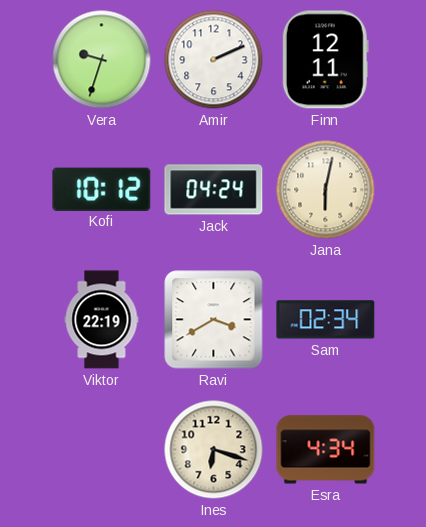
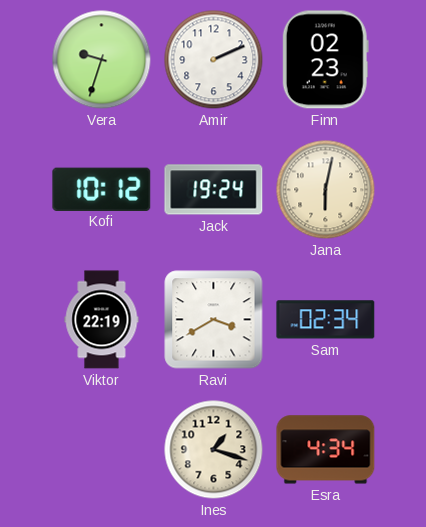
Finn: 12:11 -> 02:23 (325, 60)
Jack: 04:24 -> 19:24 (214, 190)
Ines: 6:18 -> 1:18 (214, 450)
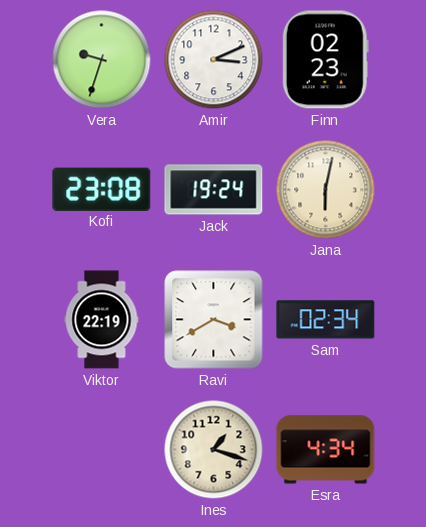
Amir: 2:11 -> 3:11 (214, 60)
Kofi: 10:12 -> 23:08 (102, 189)
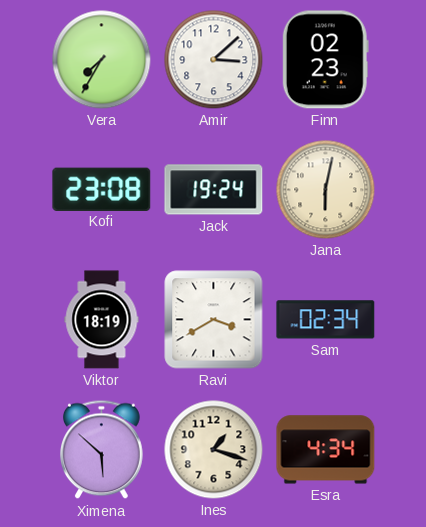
Vera: 9:33 -> 7:35 (102, 60)
Amir: 3:11 -> 3:08 (214, 60)
Viktor: 22:19 -> 18:19 (102, 320)
Ximena: none -> 5:52 (102, 450)
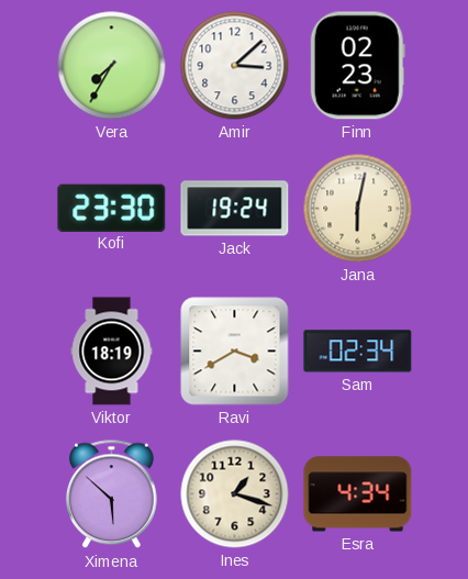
Kofi: 23:08 -> 23:30 (112, 208)
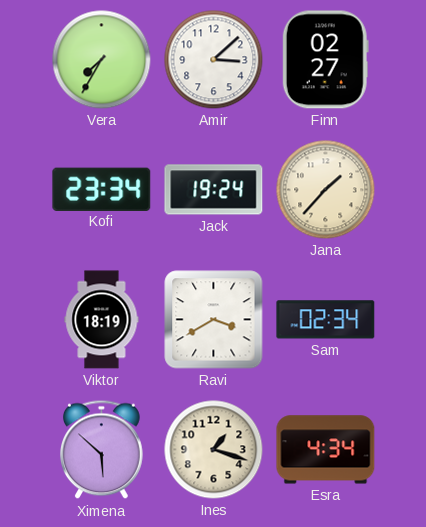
Finn: 02:23 -> 02:27 (325, 60)
Kofi: 23:30 -> 23:34 (102, 189)
Jana: 6:02 -> 1:37 (326, 190)
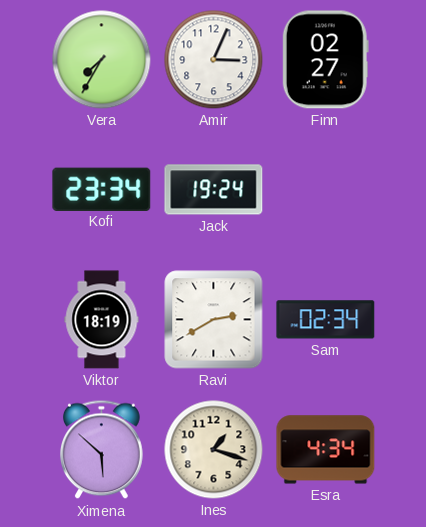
Amir: 3:08 -> 3:04 (214, 60)
Jana: 1:37 -> none (326, 190)
Ravi: 3:40 -> 2:40 (214, 320)
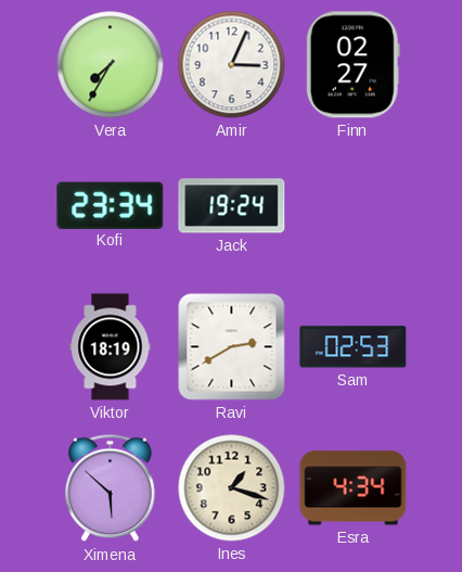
Sam: 02:34 -> 02:53 (354, 347)
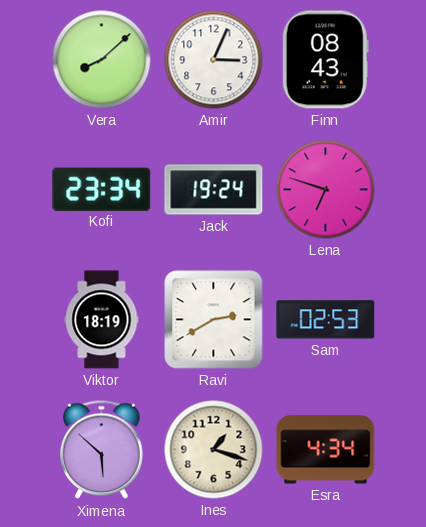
Vera: 7:35 -> 8:08 (102, 60)
Finn: 02:27 -> 08:43 (325, 60)
Lena: none -> 6:48 (326, 190)
